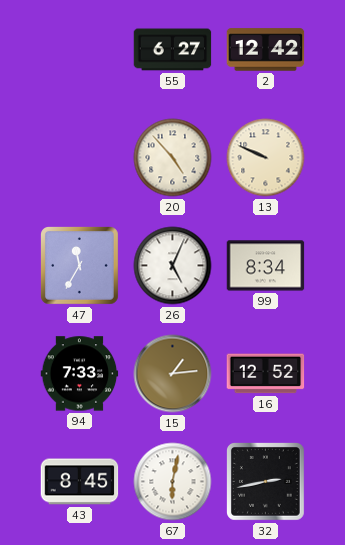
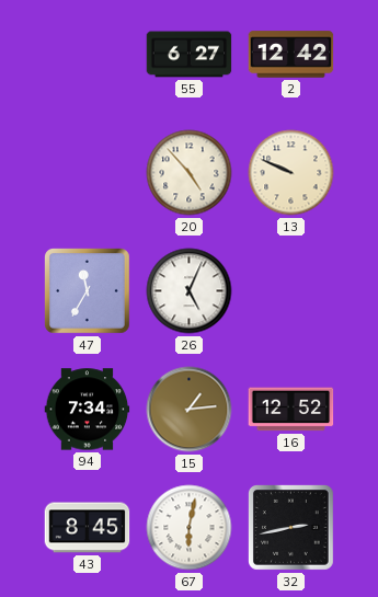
99: 8:34 -> none (266, 266)
94: 7:33 -> 7:34 (88, 410)
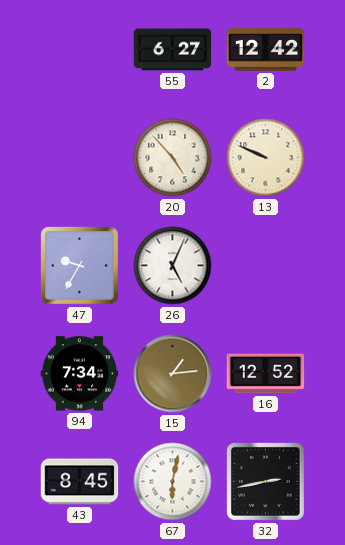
47: 11:35 -> 9:35 (80, 266)
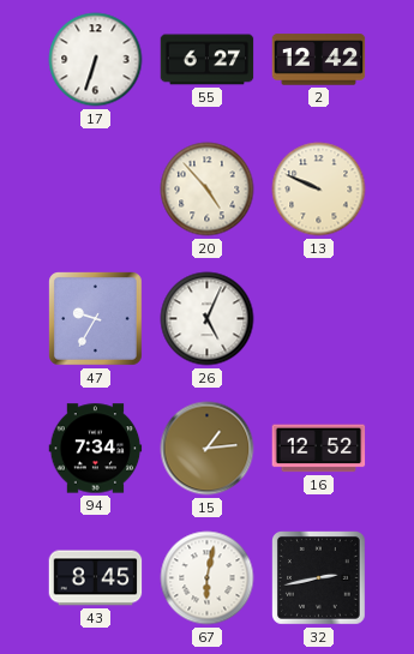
17: none -> 6:33 (96, 60)
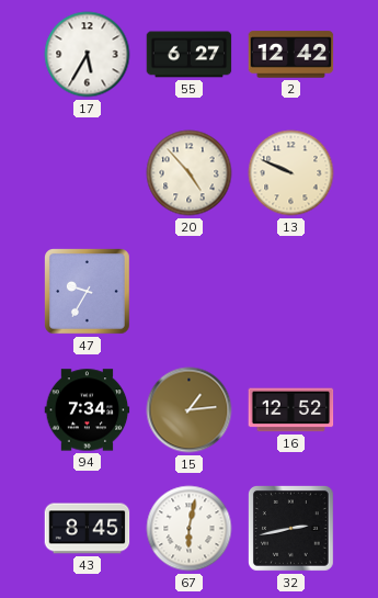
17: 6:33 -> 5:35 (88, 55)
26: 5:04 -> none (208, 319)
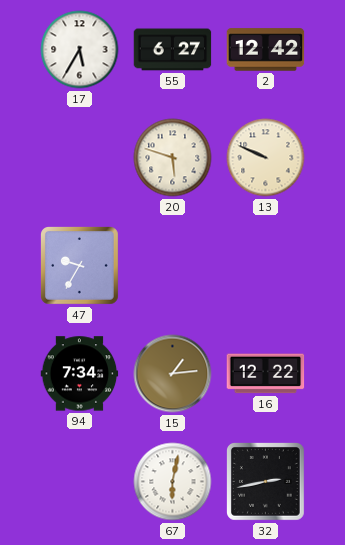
20: 4:53 -> 5:48 (173, 158)
16: 12:52 -> 12:22 (266, 374)
43: 8:45 -> none (88, 529)
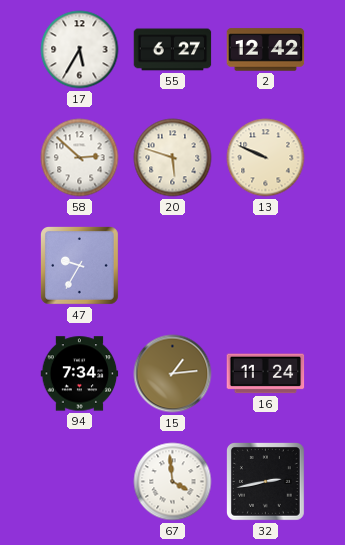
58: none -> 2:52 (80, 158)
16: 12:22 -> 11:24 (266, 374)
67: 6:02 -> 3:59 (173, 482)
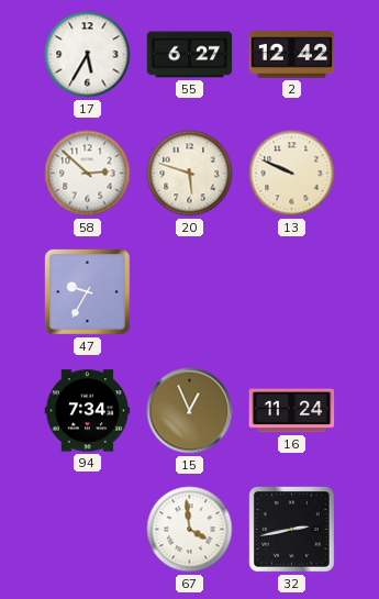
15: 1:14 -> 12:56 (190, 411)
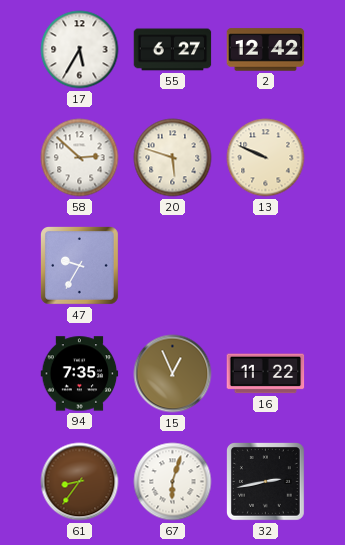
94: 7:34 -> 7:35 (80, 374)
16: 11:24 -> 11:22 (266, 374)
61: none -> 8:36 (80, 482)
67: 3:59 -> 6:03 (173, 482)
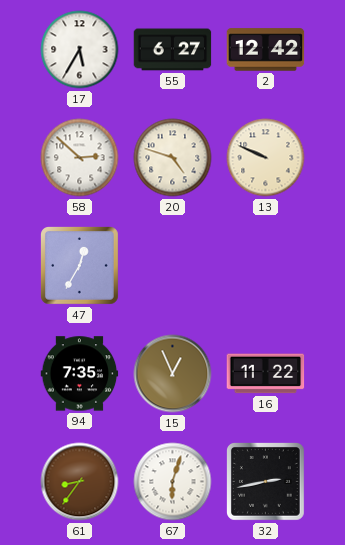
20: 5:48 -> 4:48 (173, 158)
47: 9:35 -> 12:35 (80, 266)
